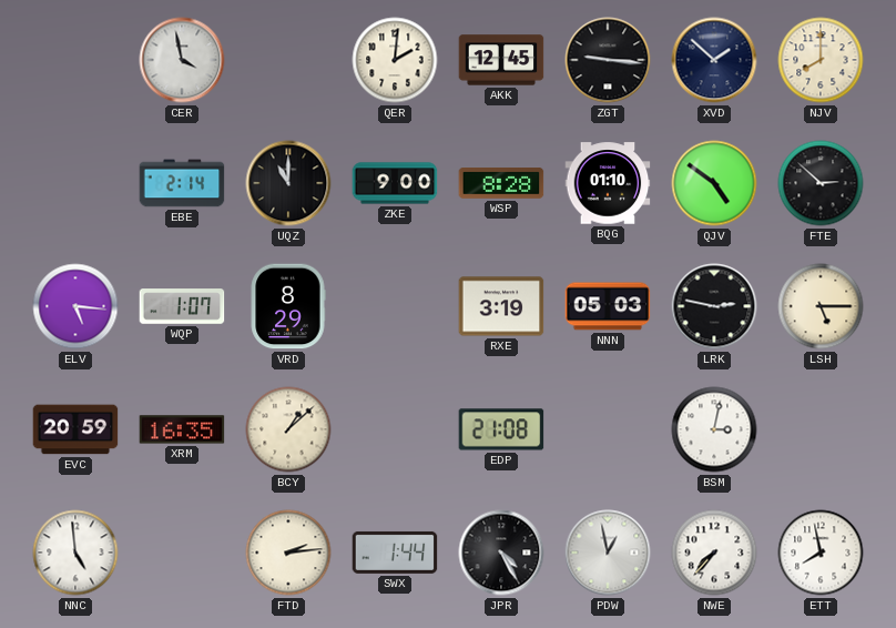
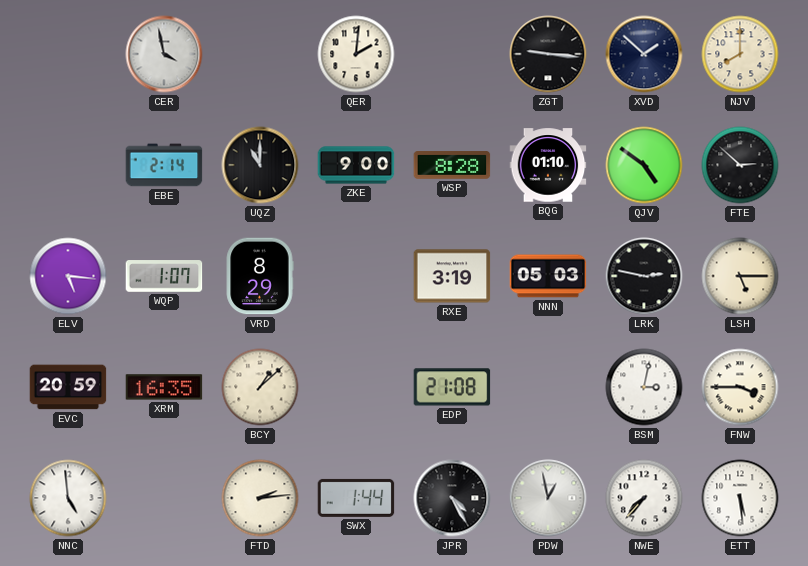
AKK: 12:45 -> none (501, 60)
FNW: none -> 3:45 (740, 387)
ETT: 7:58 -> 5:29 (740, 498)
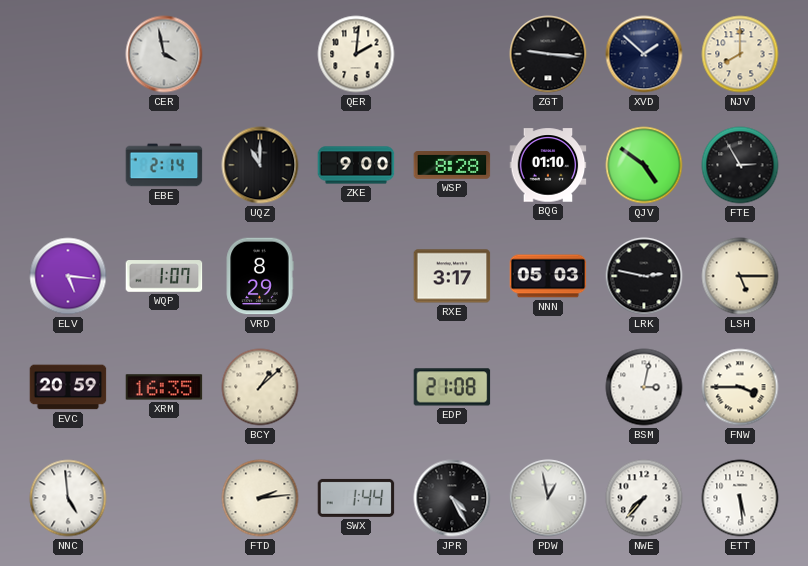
FTE: 2:52 -> 2:55 (740, 165)
RXE: 3:19 -> 3:17 (452, 276)
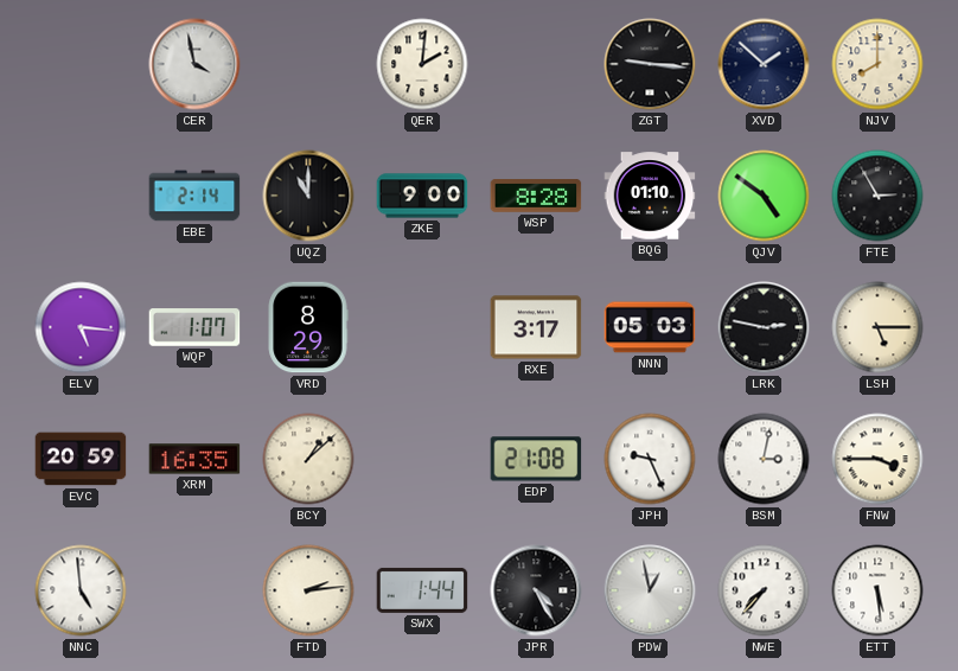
JPH: none -> 9:26 (650, 459)
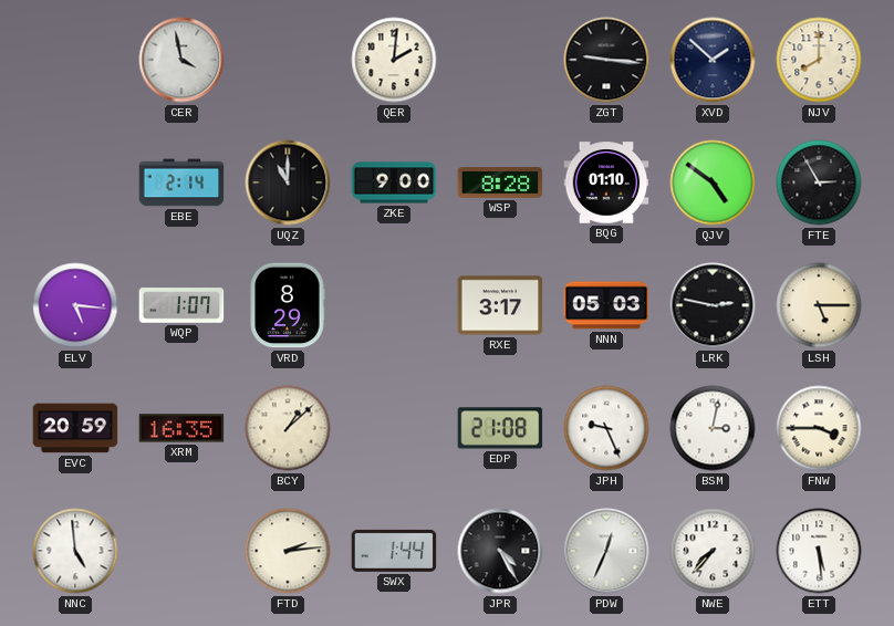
PDW: 12:58 -> 12:34 (606, 551)
